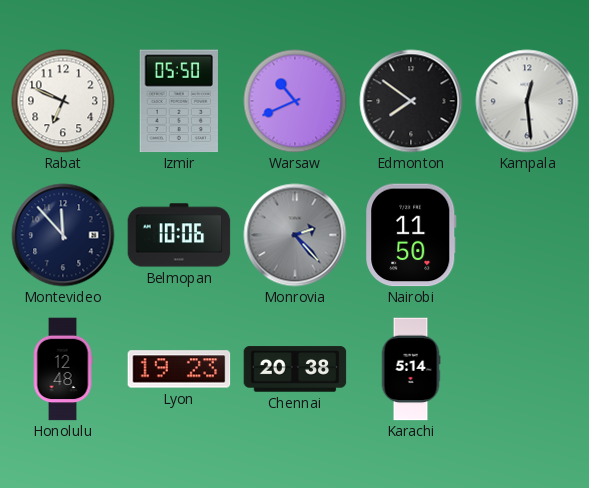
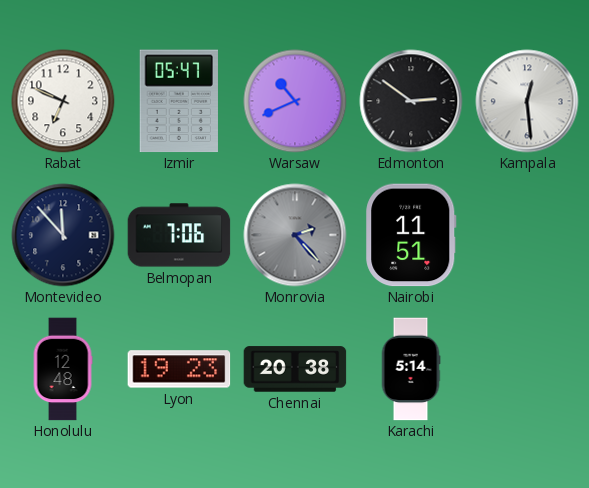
Izmir: 05:50 -> 05:47 (179, 101)
Edmonton: 7:51 -> 2:51 (411, 101)
Belmopan: 10:06 -> 7:06 (179, 235)
Nairobi: 11:50 -> 11:51 (411, 235)
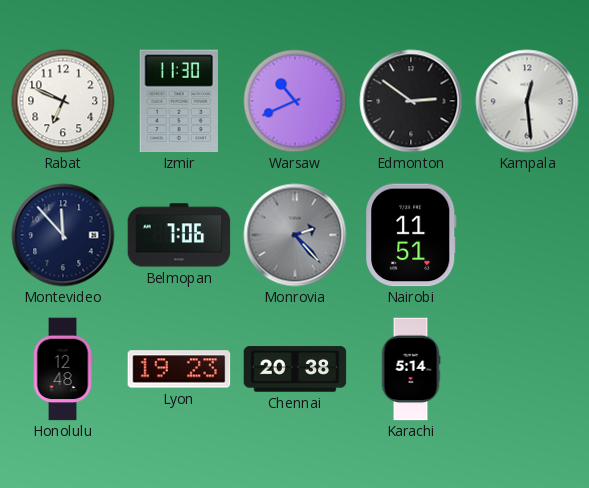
Izmir: 05:47 -> 11:30 (179, 101)
